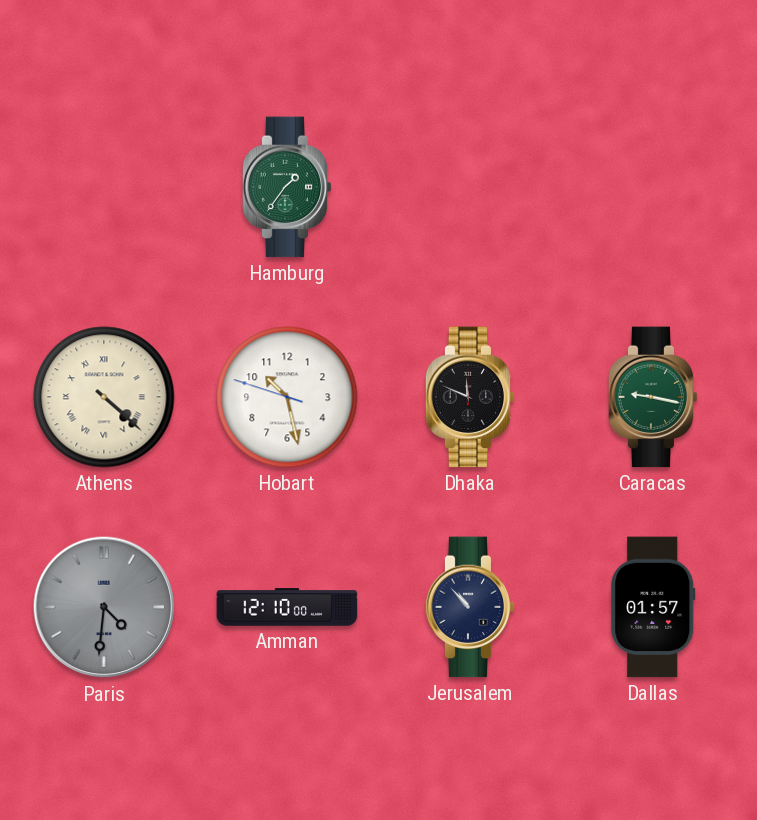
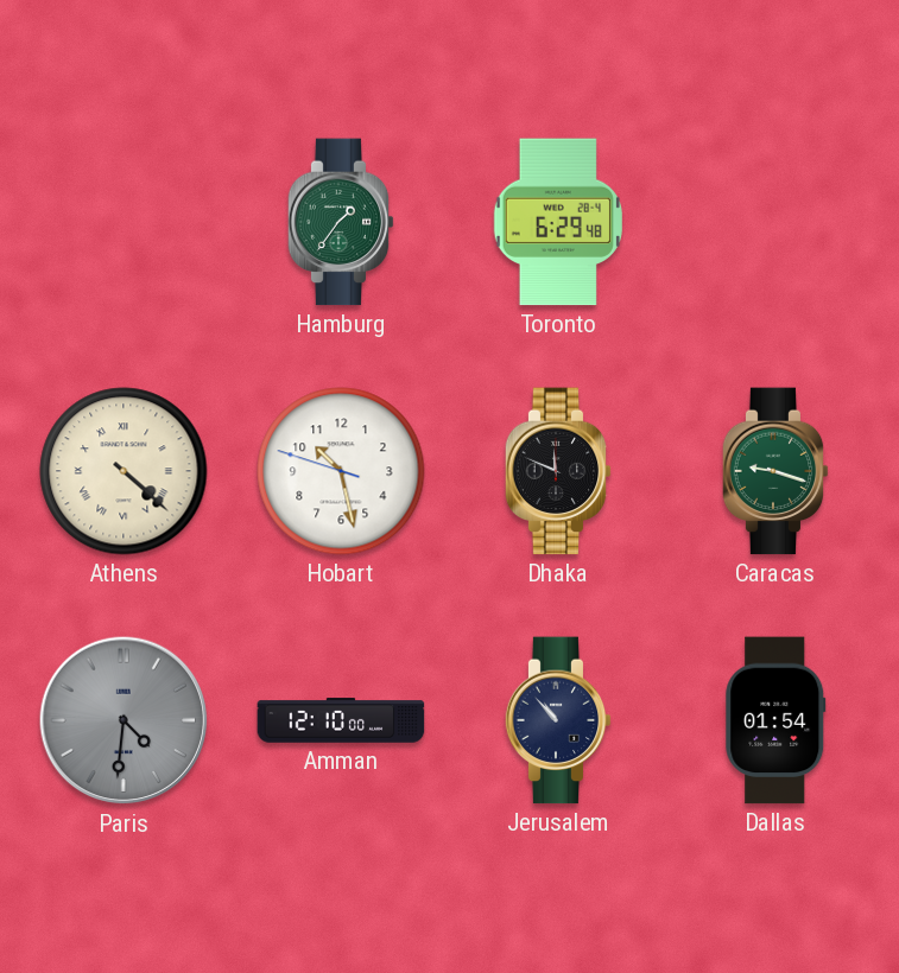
Toronto: none -> 6:29 (558, 222)
Caracas: 9:17 -> 9:18 (775, 471)
Dallas: 01:57 -> 01:54 (775, 720)
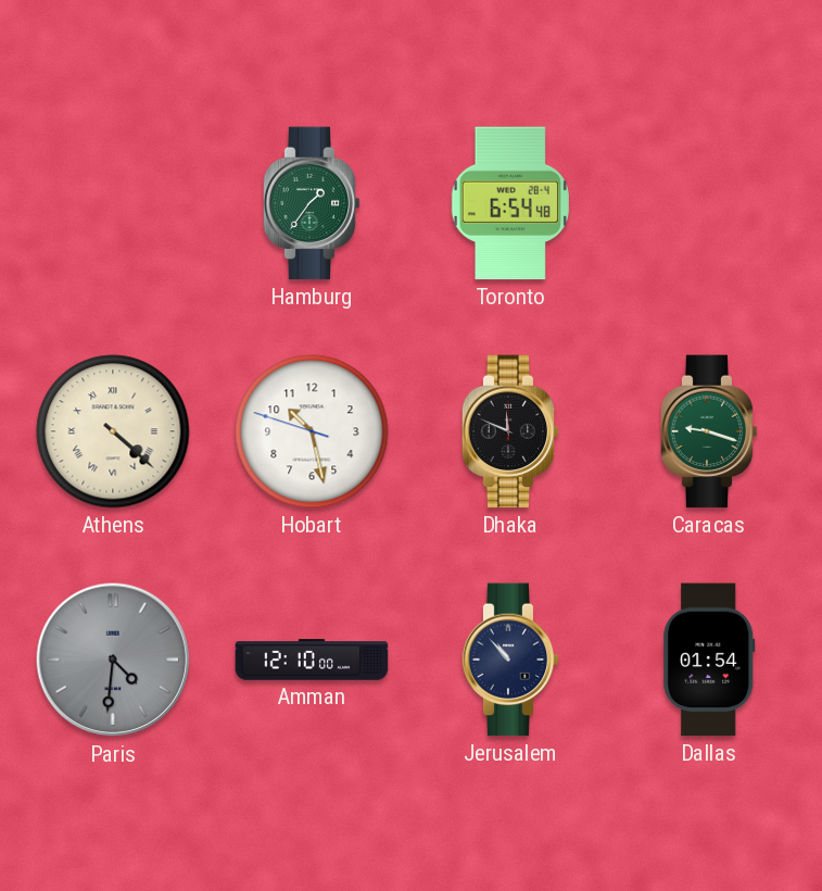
Toronto: 6:29 -> 6:54 (510, 203)
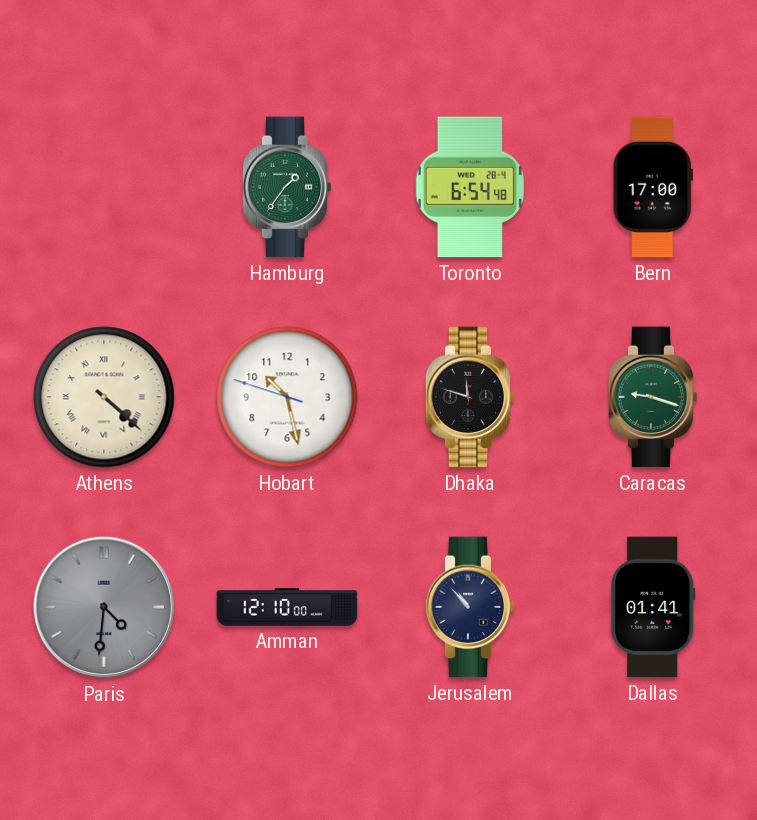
Bern: none -> 17:00 (653, 187)
Dhaka: 11:49 -> 11:48 (470, 397)
Dallas: 01:54 -> 01:41 (653, 607)
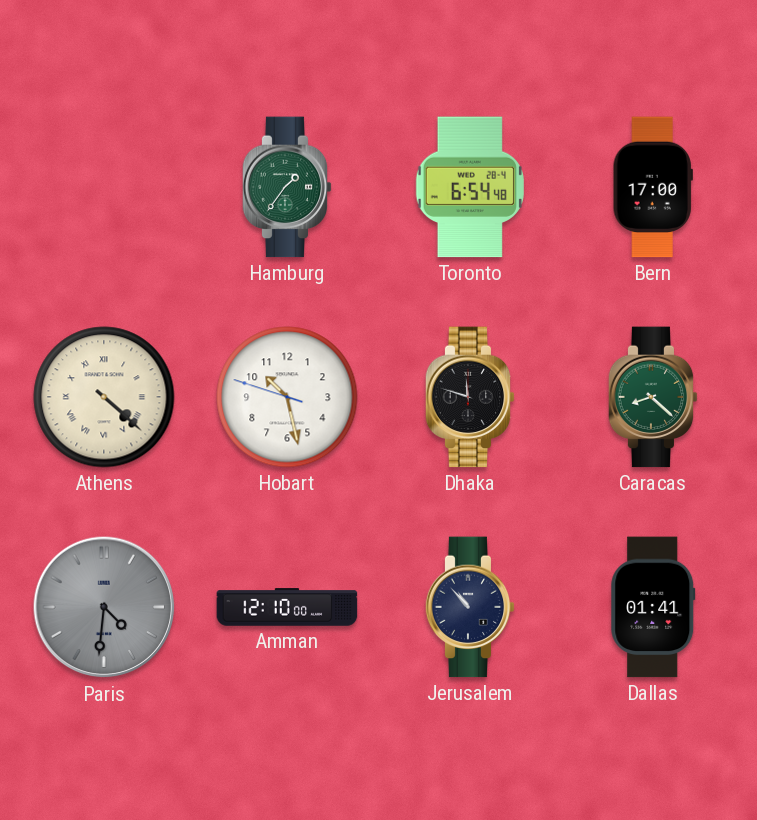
Caracas: 9:18 -> 8:22 (653, 397)
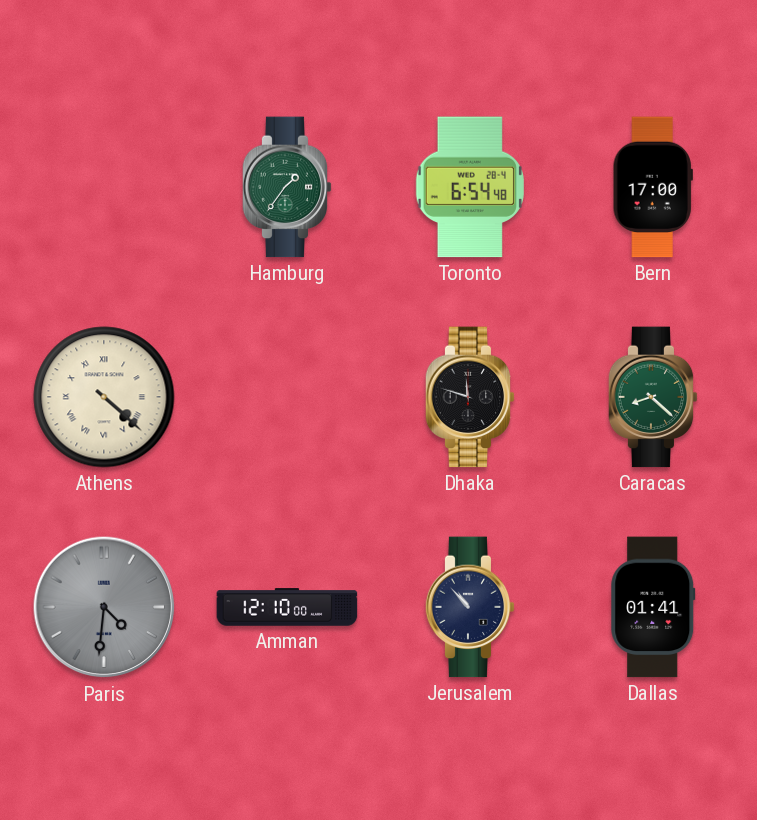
Hobart: 10:27 -> none (287, 397)
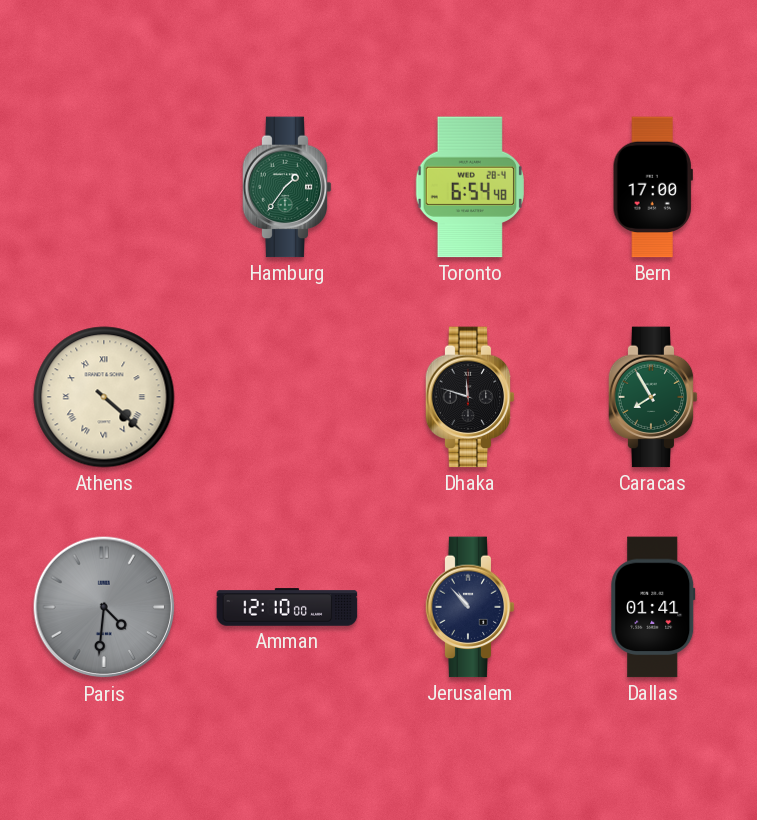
Caracas: 8:22 -> 7:55 (653, 397)
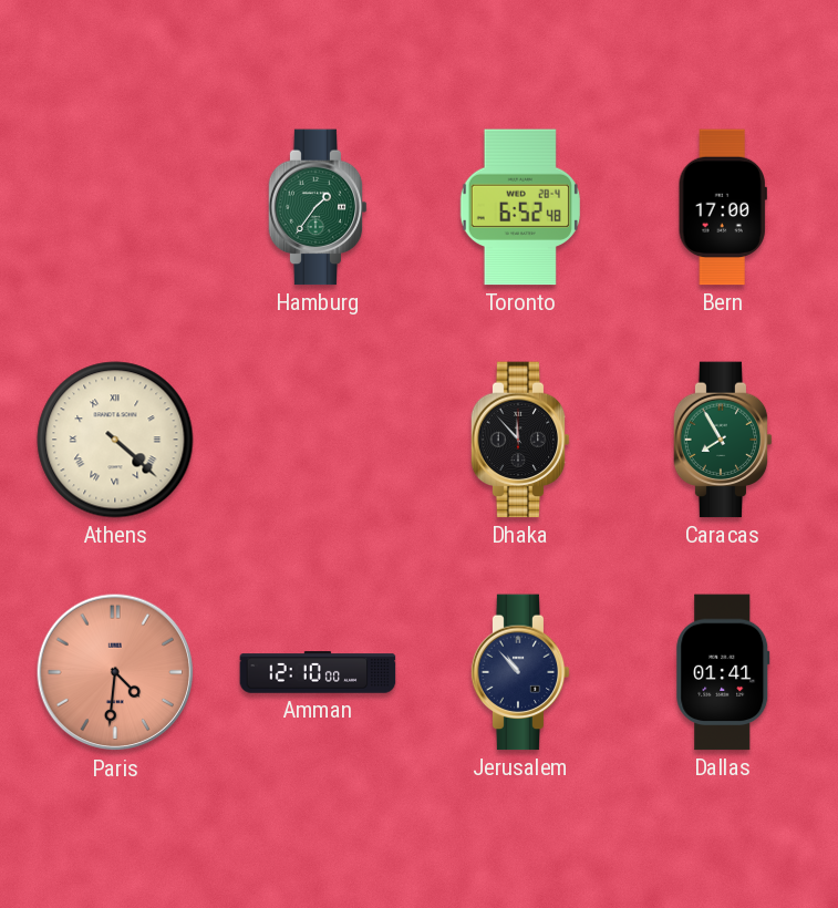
Toronto: 6:54 -> 6:52 (520, 207)
Dhaka: 11:48 -> 11:53 (520, 440)
Paris dial: grey -> salmon (115, 672)
